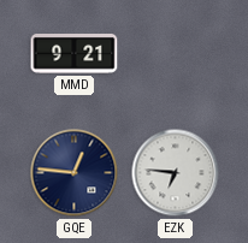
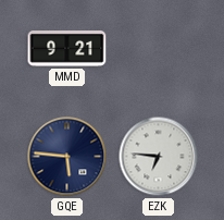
GQE: 12:46 -> 5:46 (67, 157)
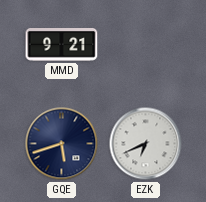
GQE: 5:46 -> 5:42 (62, 144)
EZK: 6:46 -> 6:41 (146, 144)
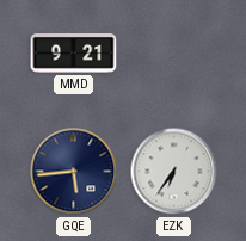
GQE: 5:42 -> 5:44 (74, 172)
EZK: 6:41 -> 6:36 (174, 172)
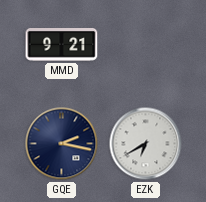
GQE: 5:44 -> 2:17 (62, 144)
EZK: 6:36 -> 6:40 (146, 144)
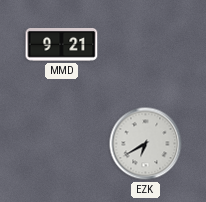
GQE: 2:17 -> none (62, 144)
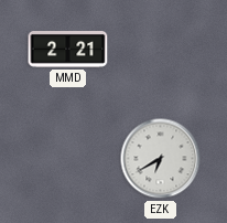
MMD: 9:21 -> 2:21 (68, 50)
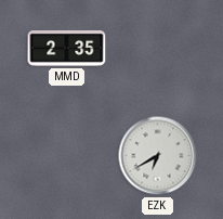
MMD: 2:21 -> 2:35 (67, 49)
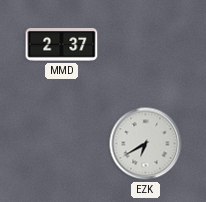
MMD: 2:35 -> 2:37 (62, 45)
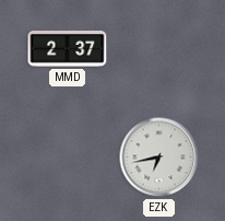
EZK: 6:40 -> 6:43 (159, 158)
